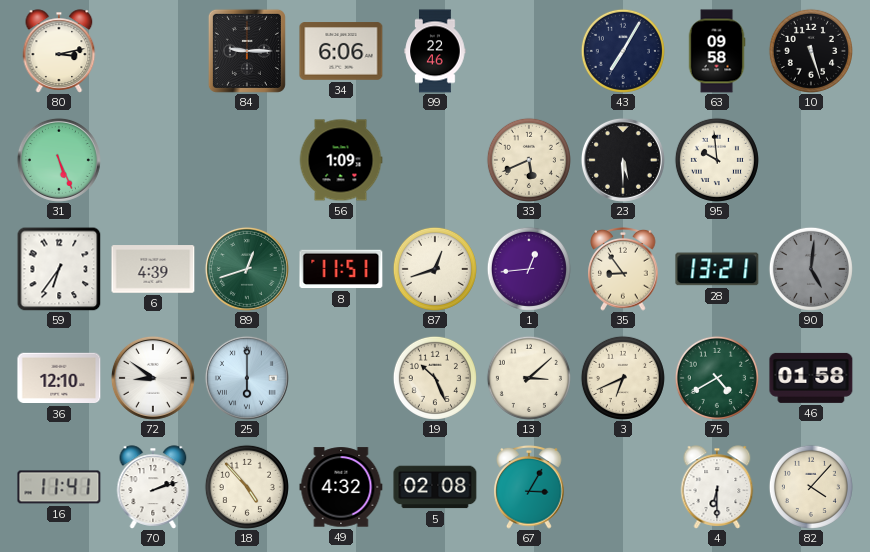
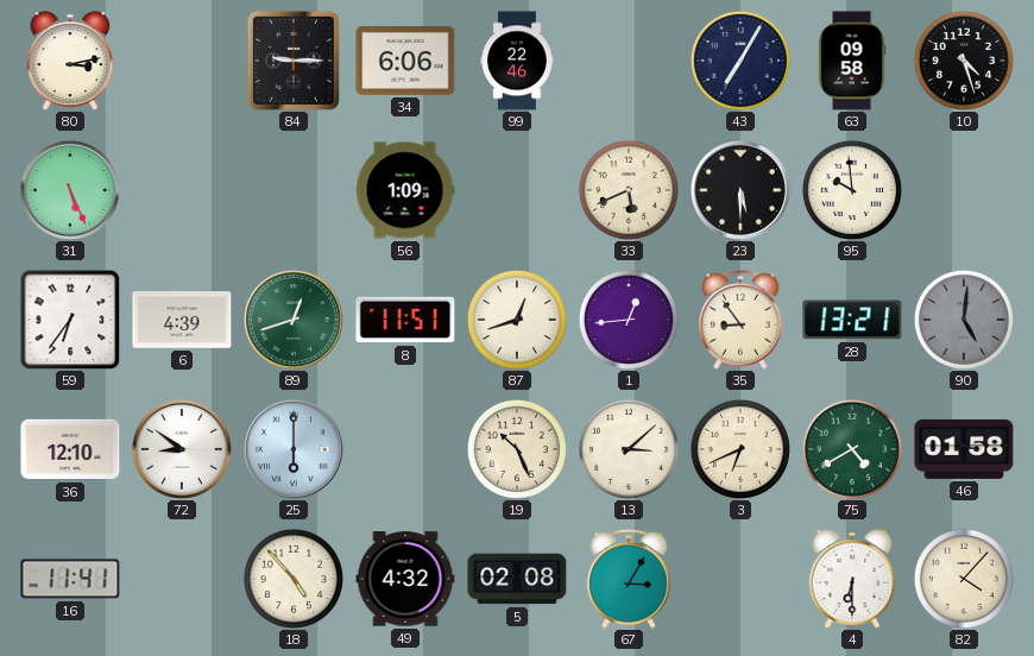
10: 5:27 -> 4:27 (964, 61)
70: 2:12 -> none (153, 487)
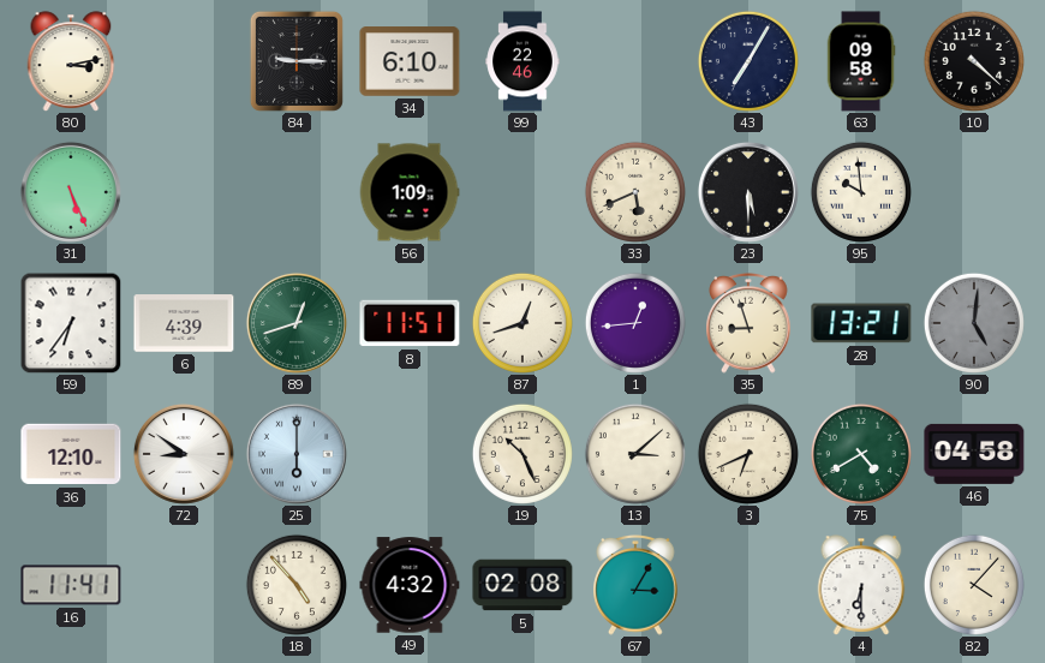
34: 6:06 -> 6:10 (410, 61)
10: 4:27 -> 4:22 (974, 61)
35: 8:54 -> 8:57 (748, 324)
46: 01:58 -> 04:58 (974, 454)
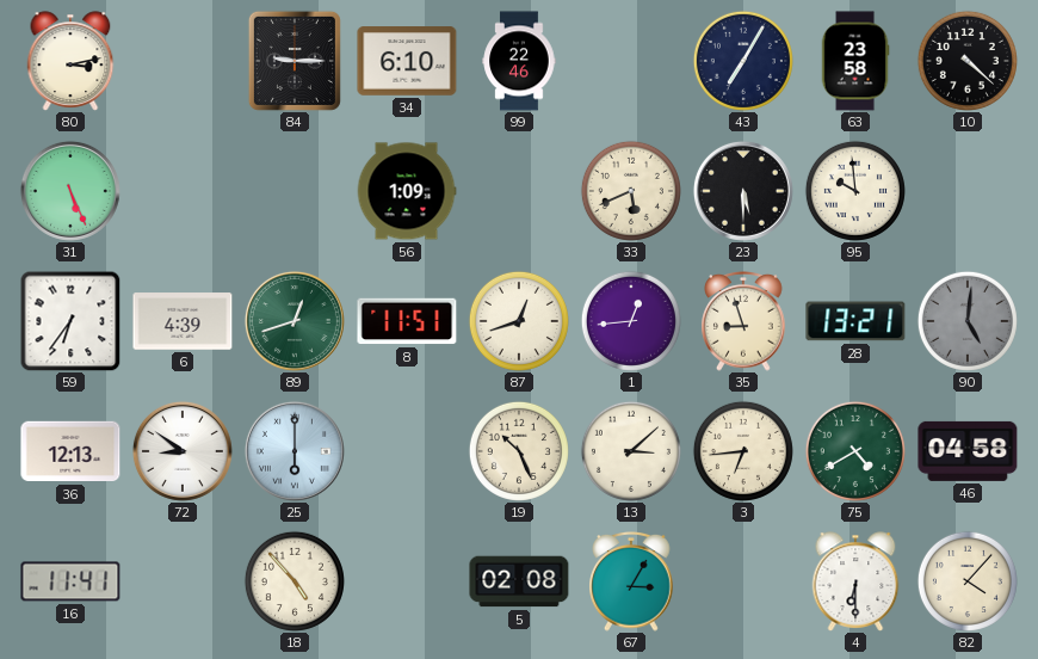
63: 09:58 -> 23:58 (855, 61)
36: 12:10 -> 12:13 (70, 451)
3: 6:41 -> 6:44 (743, 451)
49: 4:32 -> none (410, 585)
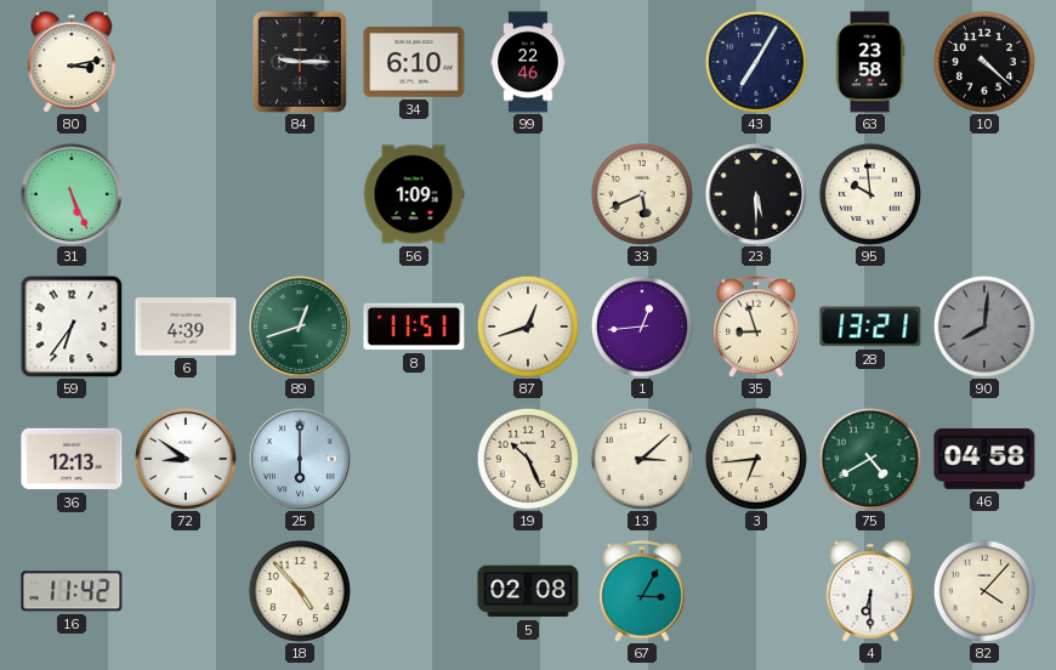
90: 5:01 -> 8:01 (984, 327)
16: 11:41 -> 11:42 (72, 591)
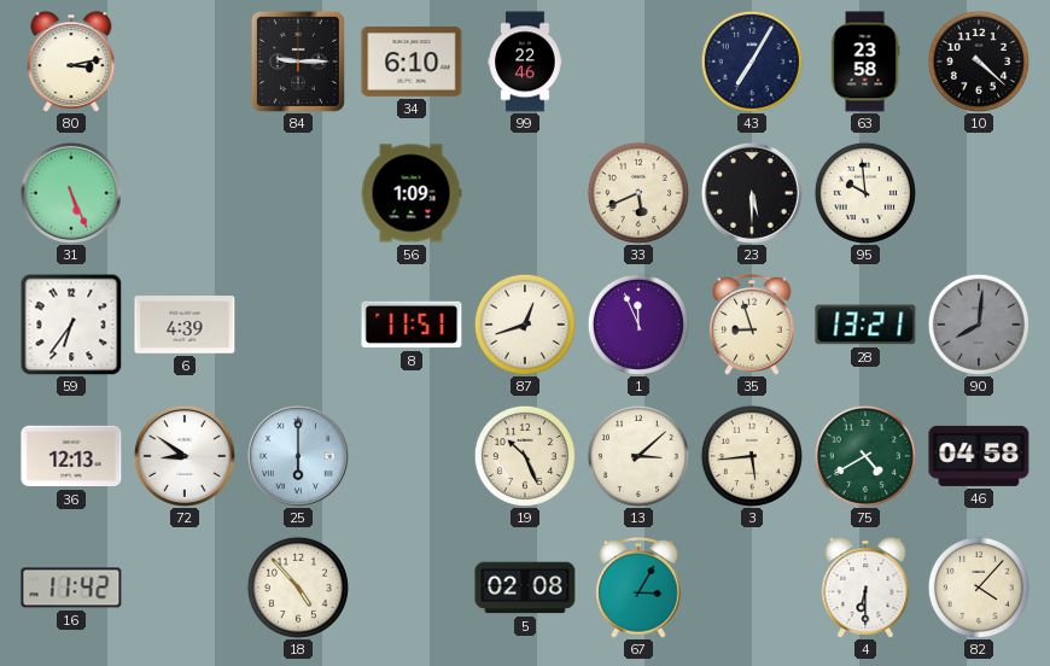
89: 12:42 -> none (300, 327)
1: 12:44 -> 11:56 (638, 325)
3: 6:44 -> 5:44 (752, 456)
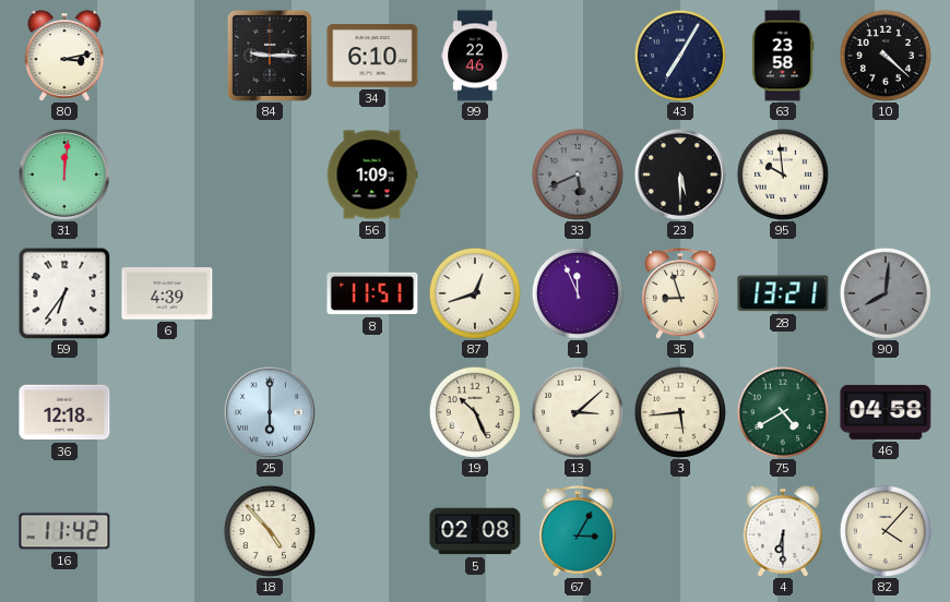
31: 5:26 -> 12:01 (64, 174)
33 dial: cream -> grey (578, 174)
36: 12:13 -> 12:18 (64, 412)
72: 8:51 -> none (185, 456)
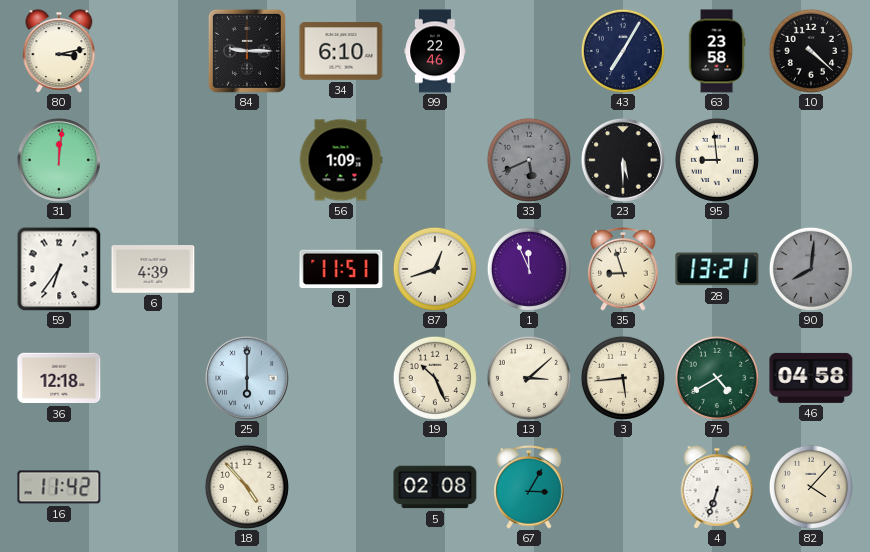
95: 9:59 -> 8:59 (717, 160)
4: 6:30 -> 6:33 (717, 487)
